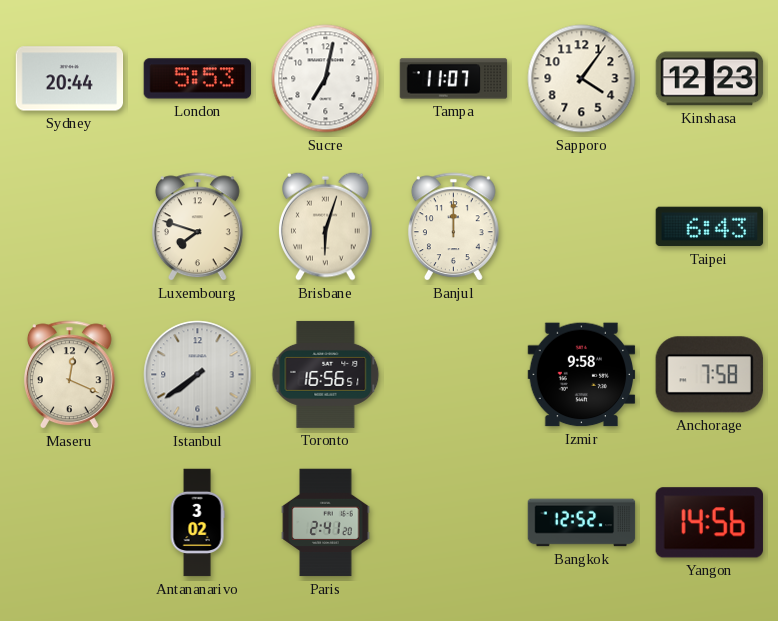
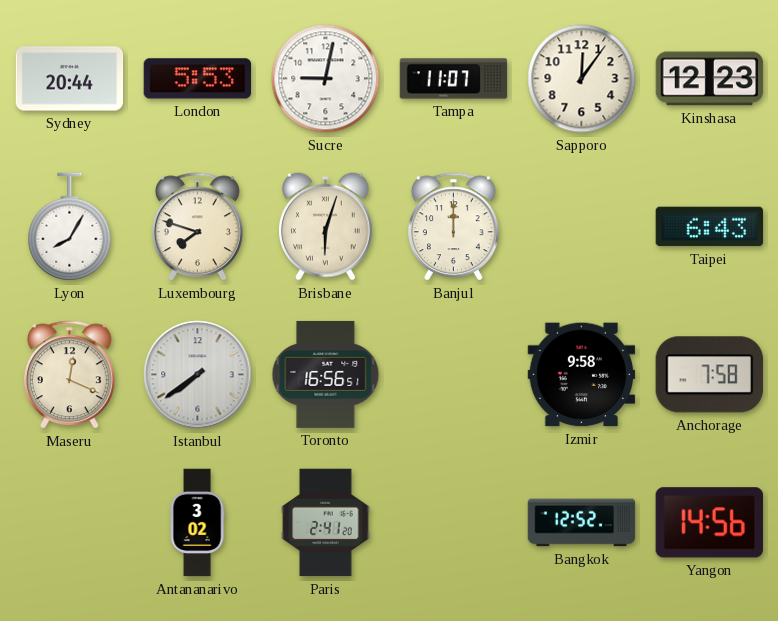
Sucre: 7:02 -> 9:02 (326, 79)
Sapporo: 4:06 -> 12:06 (582, 79)
Lyon: none -> 8:05 (70, 227)
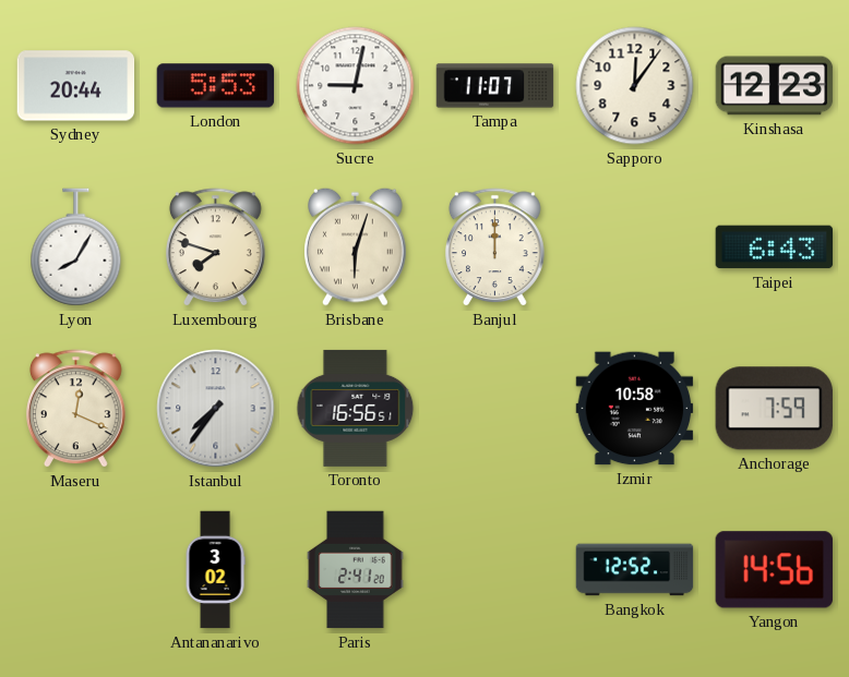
Istanbul: 7:39 -> 7:36 (216, 409)
Izmir: 9:58 -> 10:58 (635, 409)
Anchorage: 7:58 -> 7:59 (774, 409)
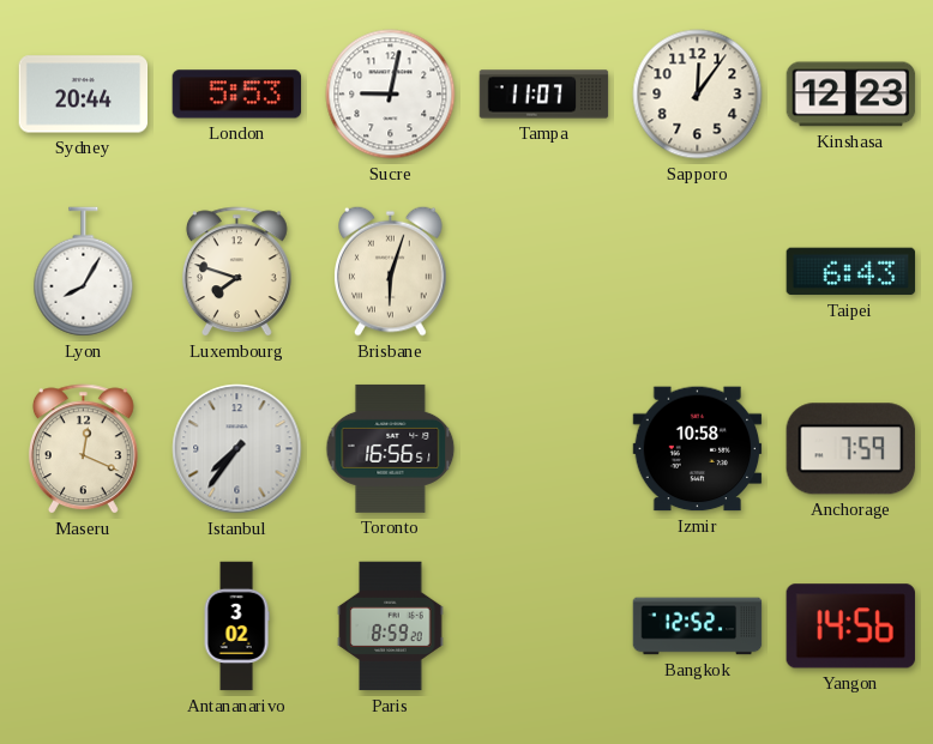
Banjul: 12:00 -> none (494, 247)
Paris: 2:41 -> 8:59 (391, 627)
